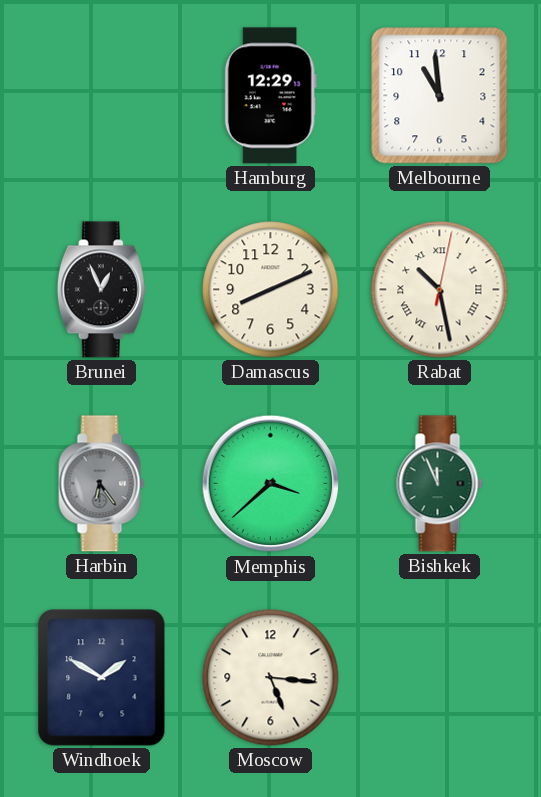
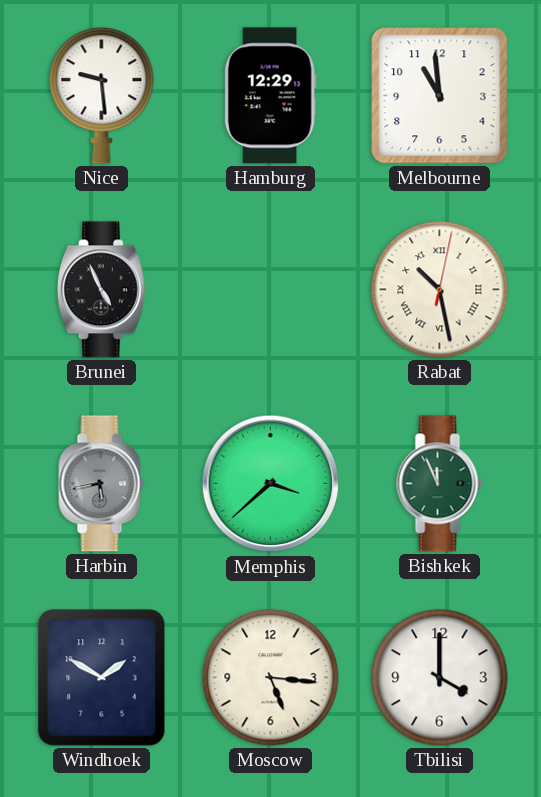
Nice: none -> 9:29 (102, 95)
Brunei: 12:56 -> 4:56 (101, 290)
Damascus: 8:11 -> none (271, 290)
Harbin: 6:24 -> 5:43 (102, 484)
Tbilisi: none -> 4:00 (440, 678)
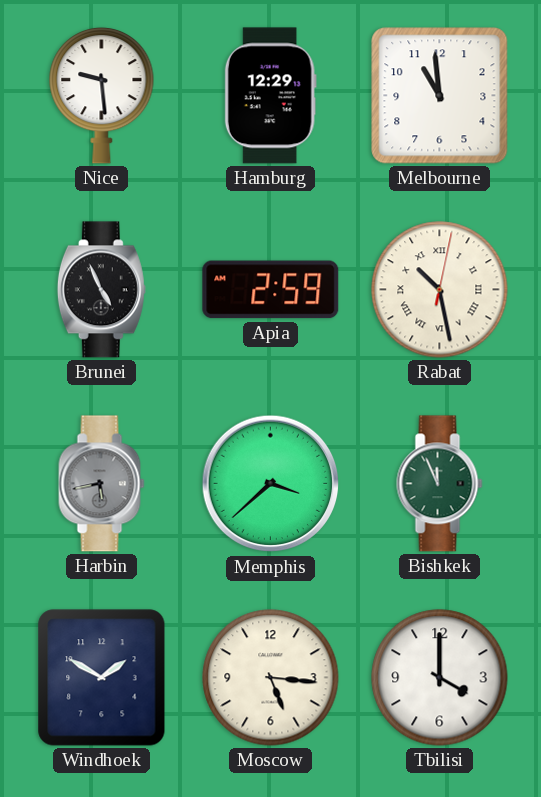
Apia: none -> 2:59 (271, 290)
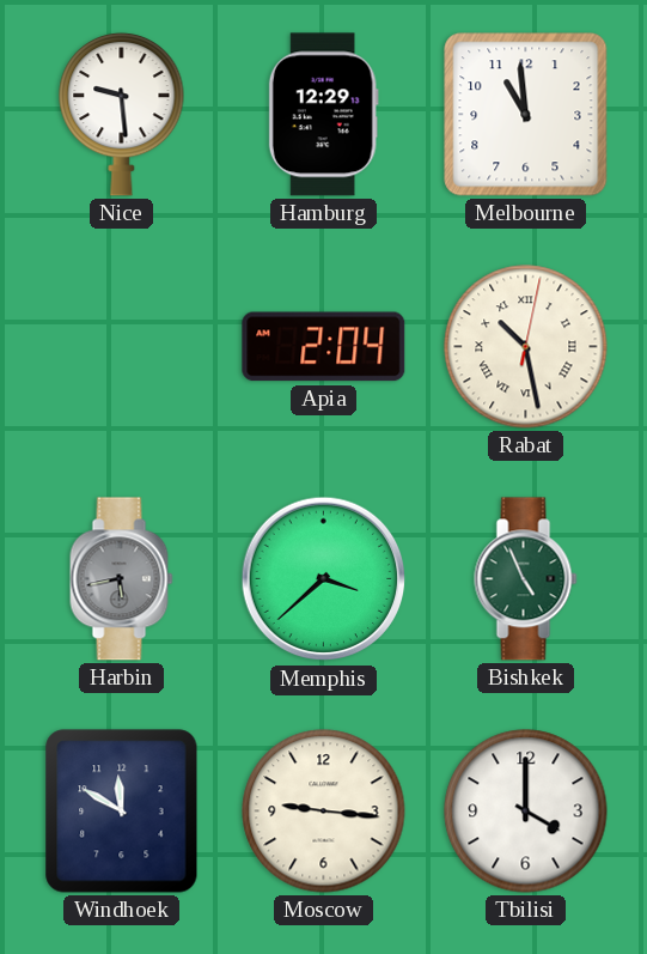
Brunei: 4:56 -> none (101, 290)
Apia: 2:59 -> 2:04 (324, 347)
Bishkek: 11:56 -> 4:56 (526, 579)
Windhoek: 1:50 -> 11:50 (122, 812)
Moscow: 5:16 -> 9:16 (324, 812)
